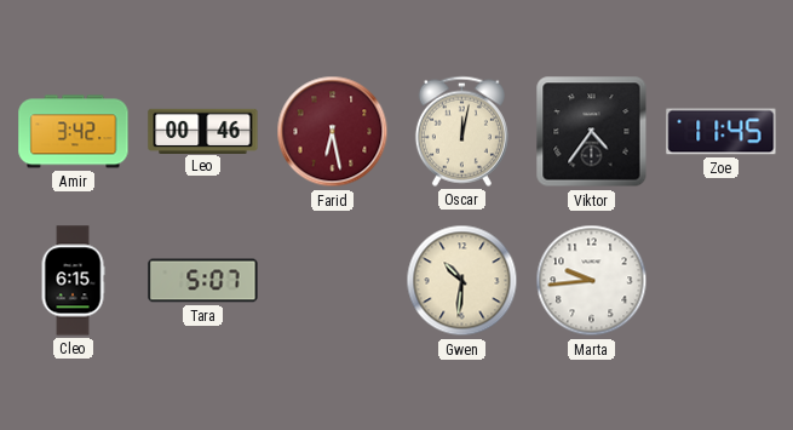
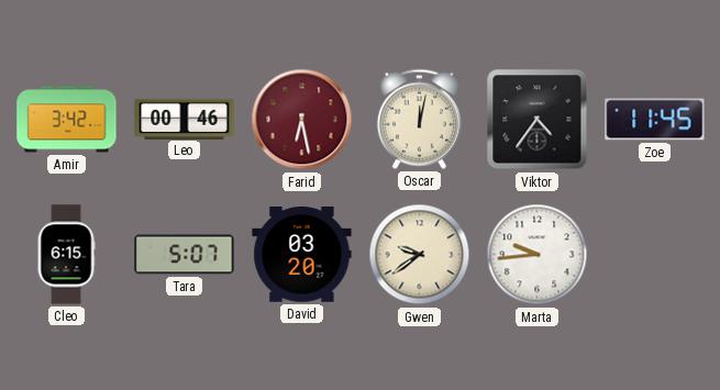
David: none -> 03:20 (302, 255)
Gwen: 10:31 -> 9:39 (420, 255)
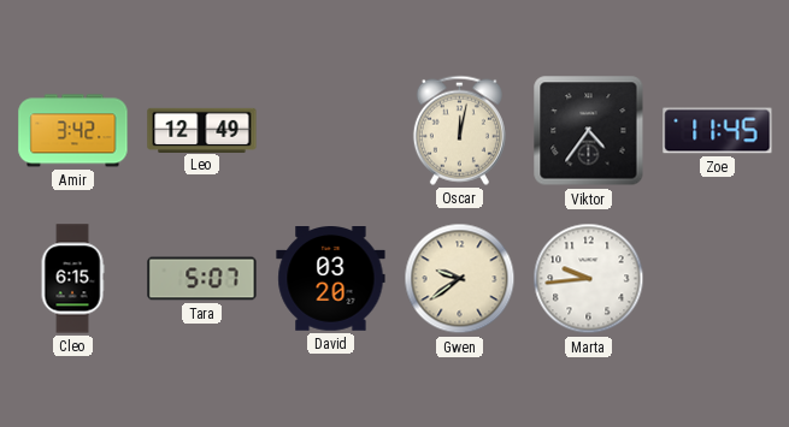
Leo: 00:46 -> 12:49 (202, 130)
Farid: 6:28 -> none (302, 120)
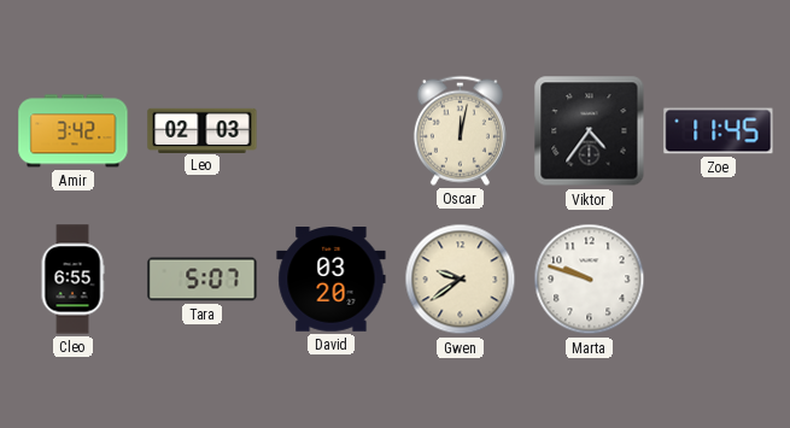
Leo: 12:49 -> 02:03 (203, 130)
Cleo: 6:15 -> 6:55 (72, 280)
Marta: 9:44 -> 9:48 (590, 280)
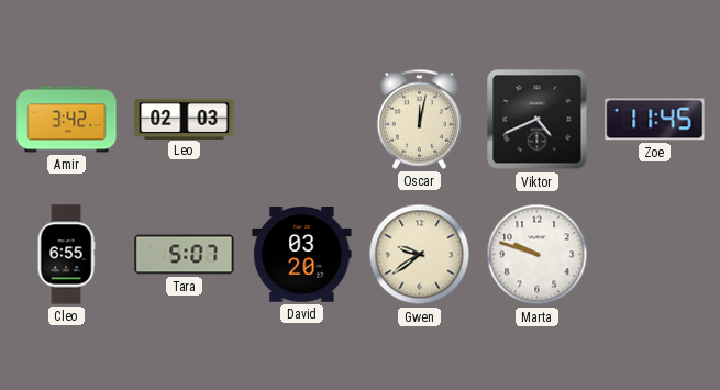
Viktor: 4:36 -> 4:41 (538, 120)
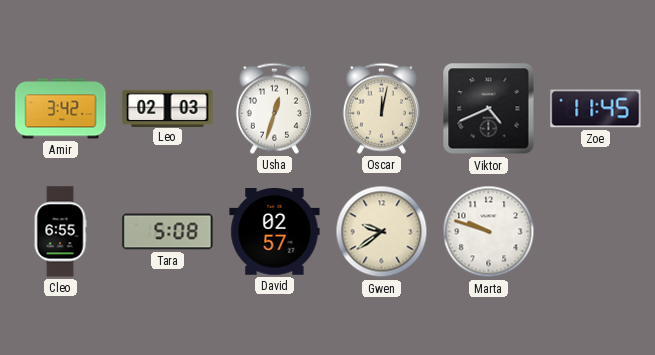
Usha: none -> 12:33 (274, 108)
Tara: 5:07 -> 5:08 (168, 232)
David: 03:20 -> 02:57 (275, 232)
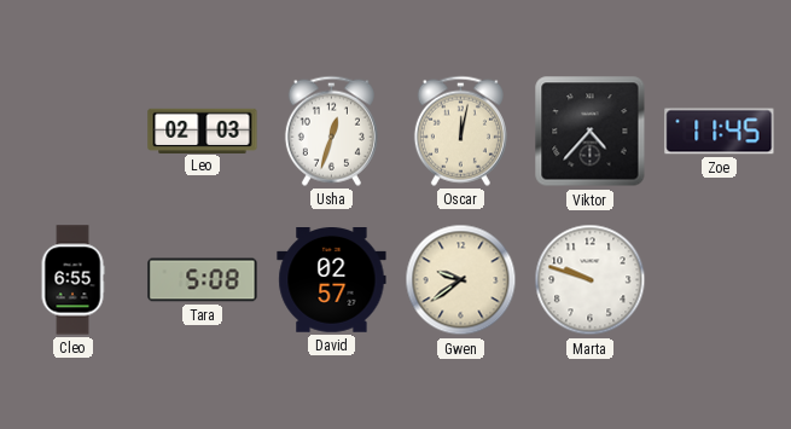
Amir: 3:42 -> none (61, 109)
Viktor: 4:41 -> 4:37 (591, 132)
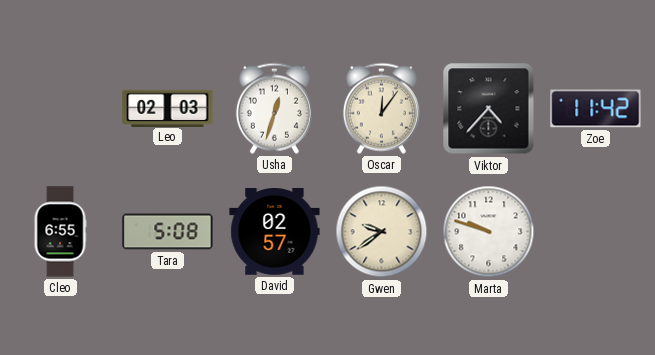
Oscar: 12:02 -> 12:06 (381, 108)
Zoe: 11:45 -> 11:42 (596, 109)
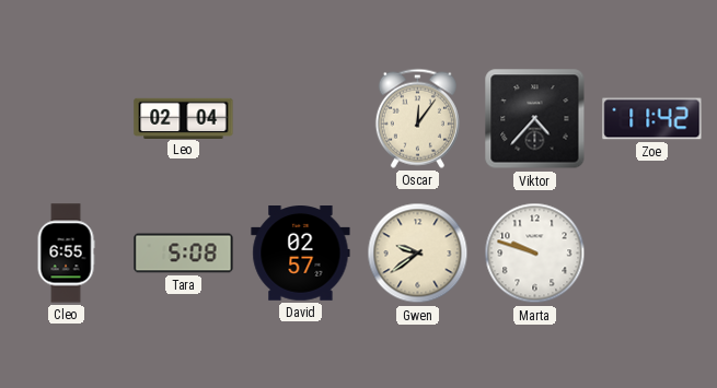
Leo: 02:03 -> 02:04 (184, 118)
Usha: 12:33 -> none (274, 108)
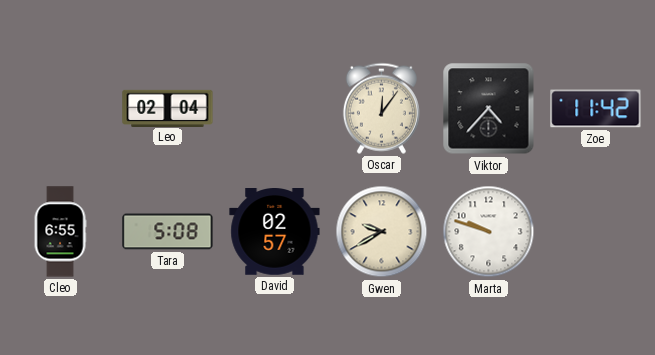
Gwen: 9:39 -> 9:40 (382, 232)
